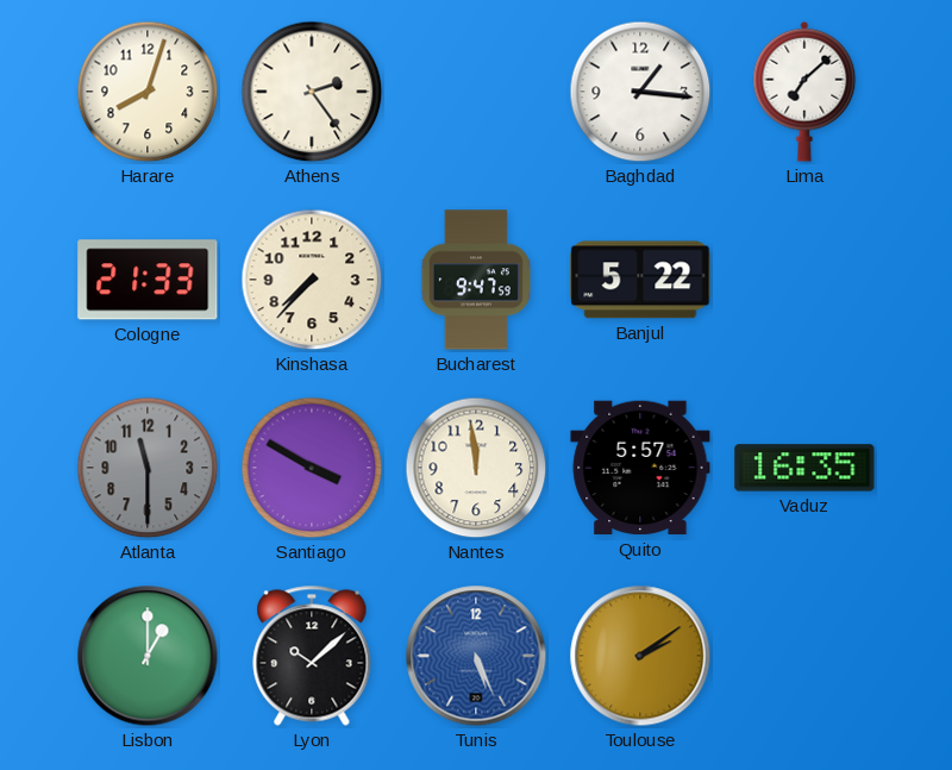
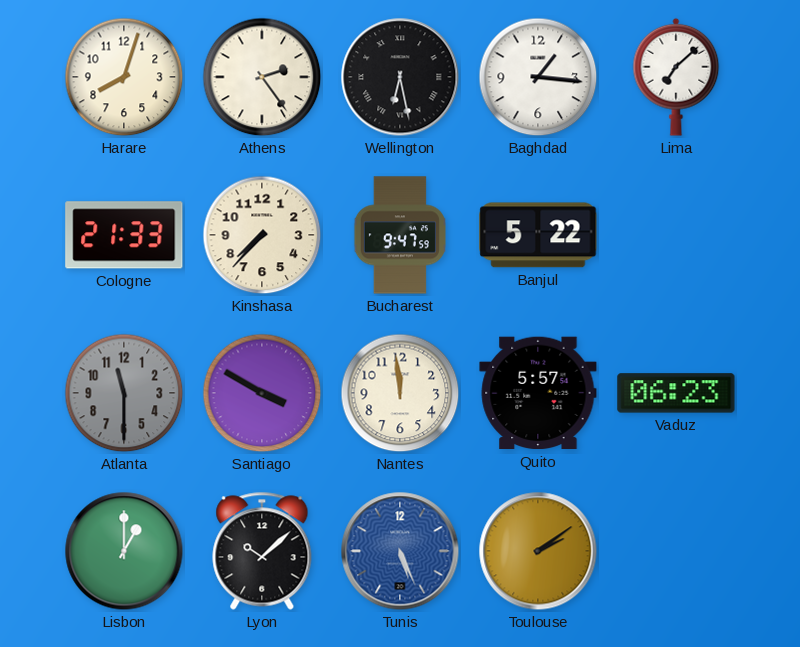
Wellington: none -> 6:28 (400, 77)
Vaduz: 16:35 -> 06:23 (676, 393)
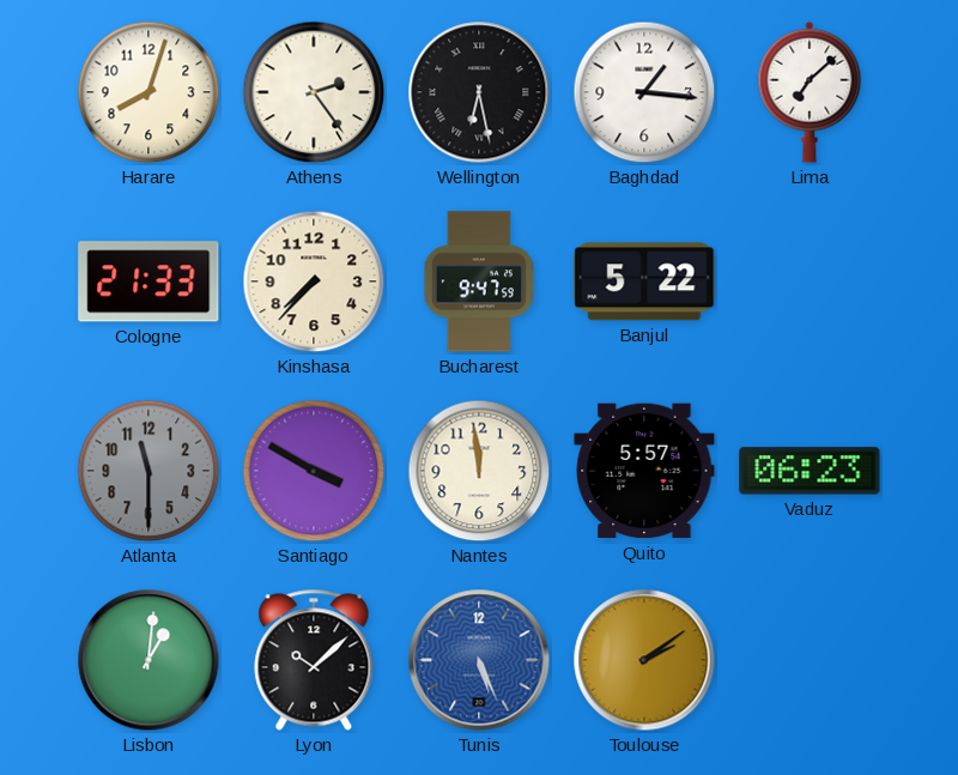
Lisbon: 1:00 -> 1:01 (148, 660)
